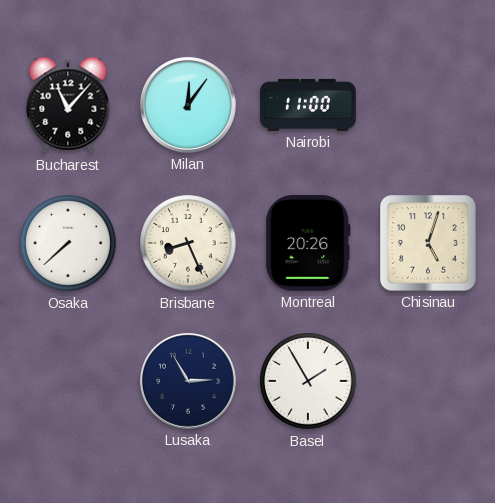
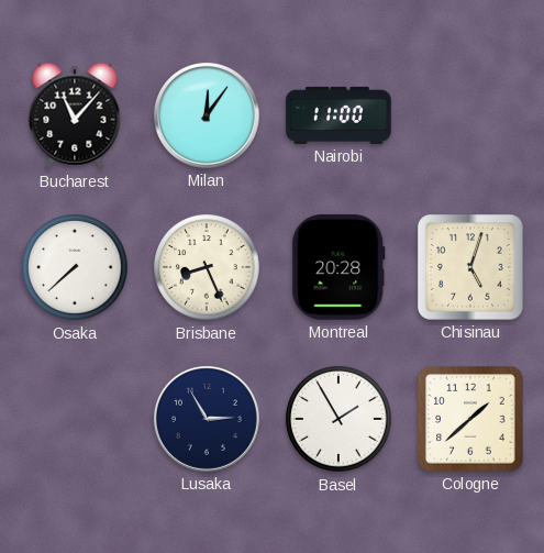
Montreal: 20:26 -> 20:28 (338, 267)
Cologne: none -> 1:38 (471, 420)
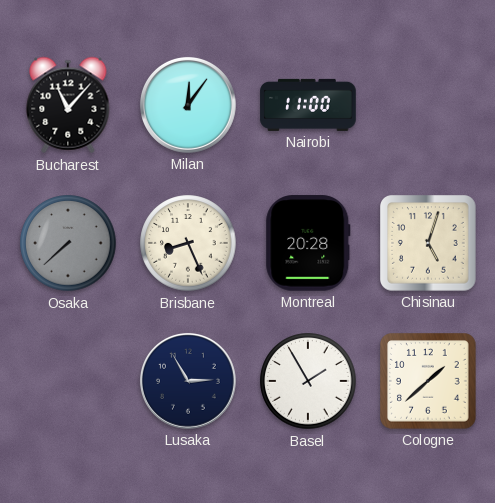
Osaka dial: white -> grey (68, 243)
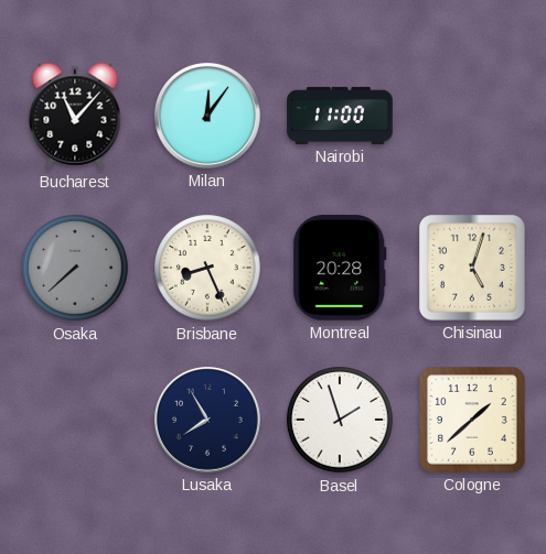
Lusaka: 2:55 -> 7:55 (207, 420)
Basel: 1:55 -> 1:57 (340, 420)
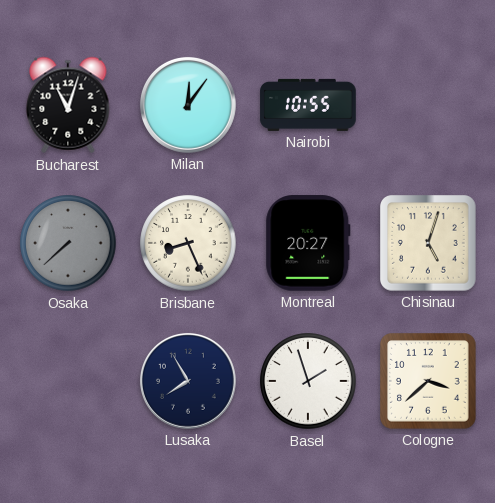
Bucharest: 11:07 -> 11:03 (68, 105)
Nairobi: 11:00 -> 10:55 (308, 105)
Montreal: 20:28 -> 20:27 (308, 243)
Cologne: 1:38 -> 3:38 (429, 382)
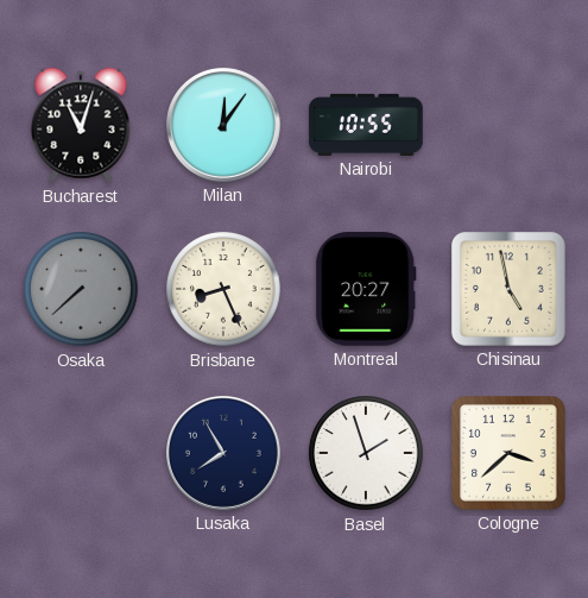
Chisinau: 5:03 -> 4:58 (510, 290)
